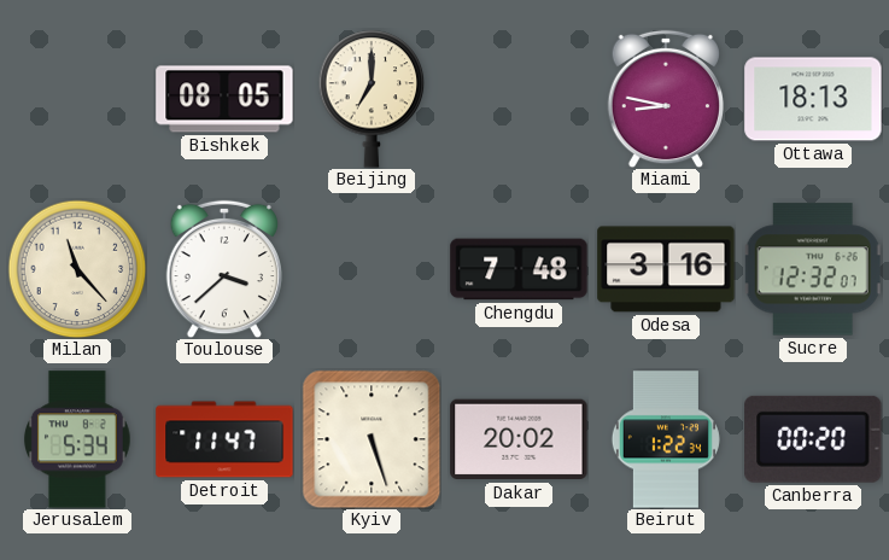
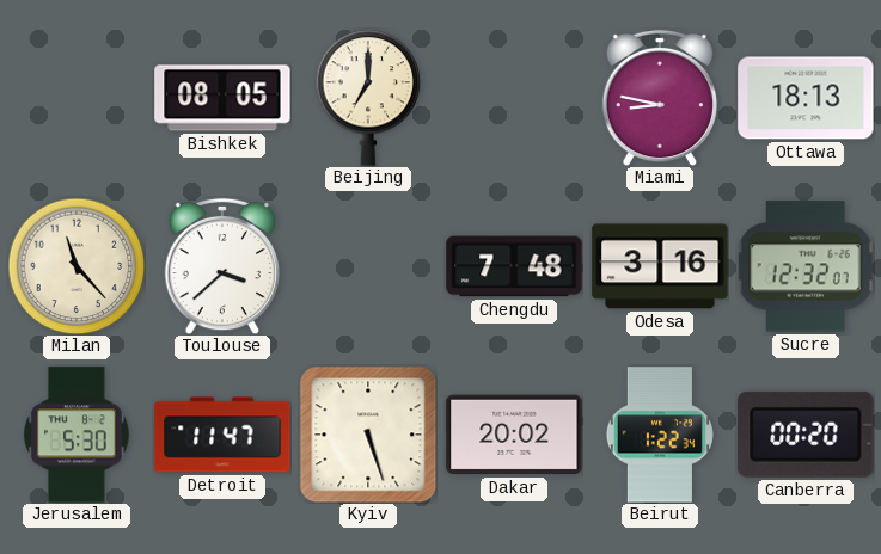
Jerusalem: 5:34 -> 5:30 (78, 435)
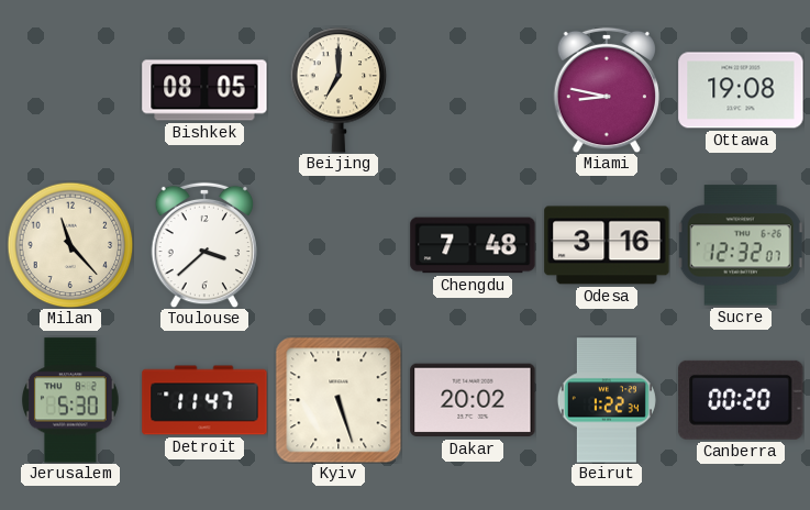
Ottawa: 18:13 -> 19:08 (741, 90)
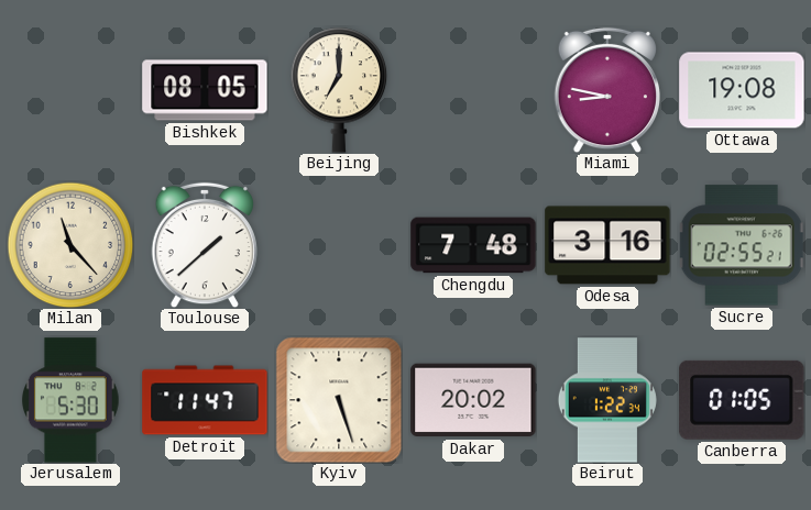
Toulouse: 3:38 -> 1:38 (205, 245)
Sucre: 12:32 -> 02:55 (742, 245)
Canberra: 00:20 -> 01:05 (742, 400)
